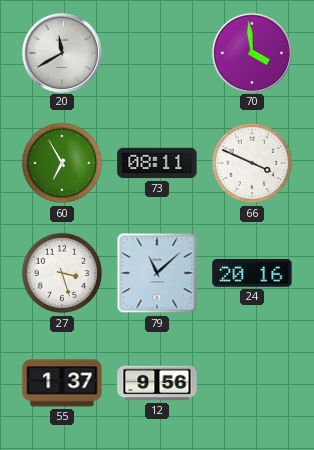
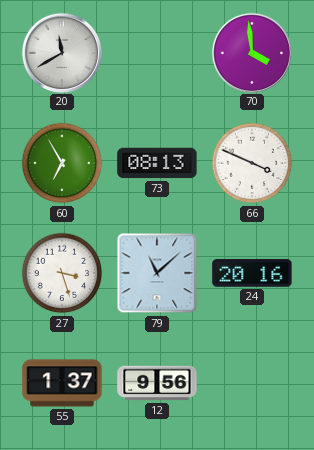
73: 08:11 -> 08:13 (157, 163)
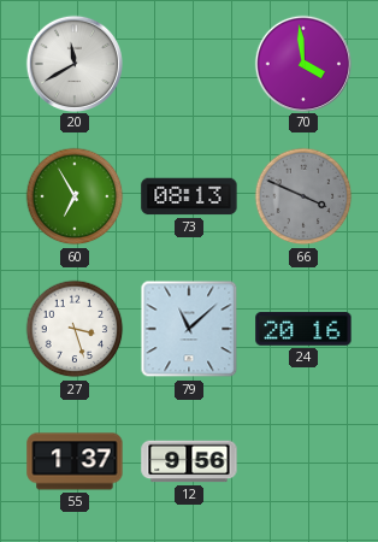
66 dial: white -> grey (303, 196)
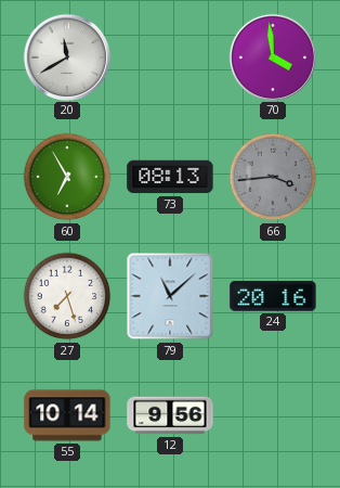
66: 3:49 -> 3:44 (273, 177)
27: 3:27 -> 7:27 (67, 296)
55: 1:37 -> 10:14 (67, 415)
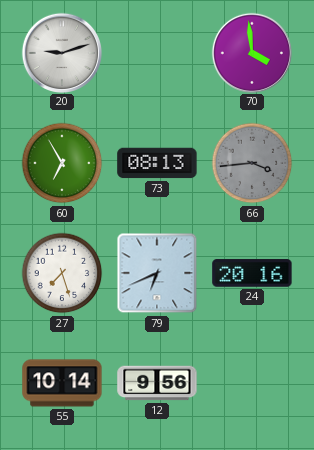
20: 11:40 -> 9:12 (61, 52)
79: 11:08 -> 6:41 (157, 273)
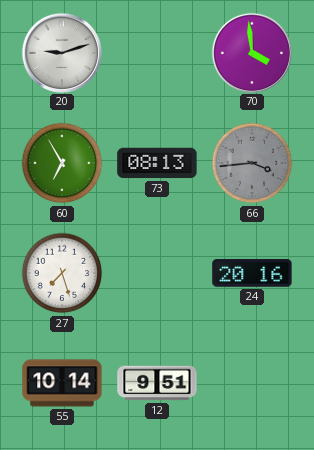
79: 6:41 -> none (157, 273)
12: 9:56 -> 9:51 (157, 383)
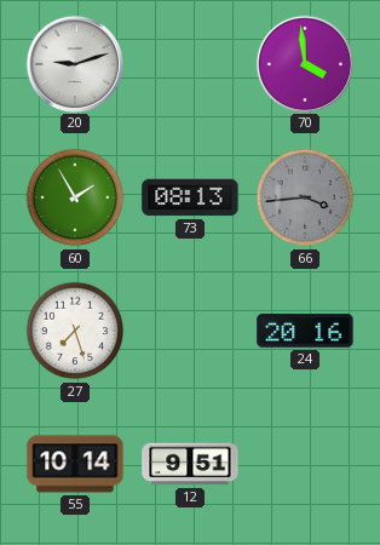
60: 6:55 -> 1:55 (75, 197)
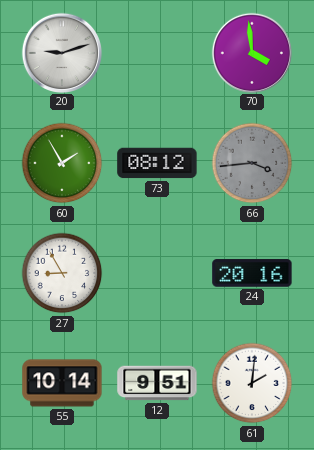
73: 08:13 -> 08:12 (157, 163)
27: 7:27 -> 8:55 (62, 273)
61: none -> 2:01 (252, 383)
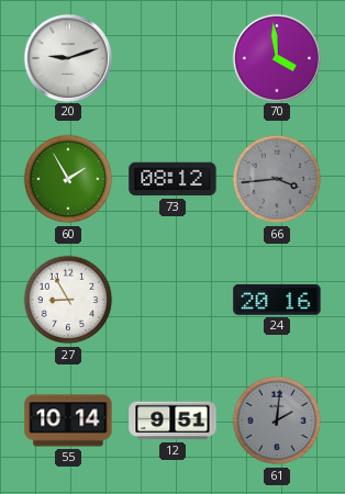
61 dial: white -> grey (277, 420)
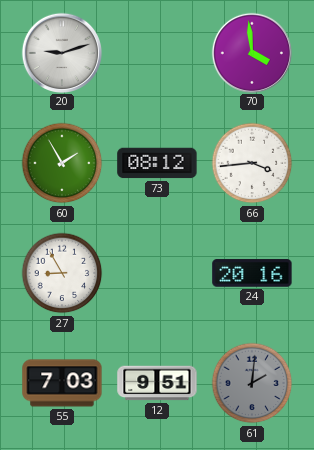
66 dial: grey -> white (252, 163)
55: 10:14 -> 7:03 (62, 383)
